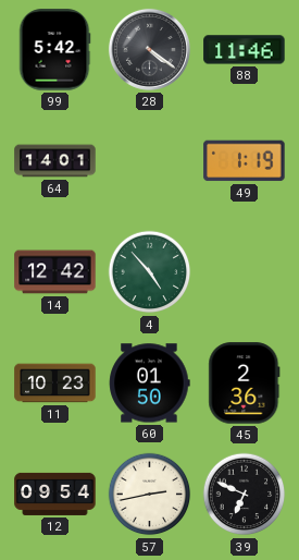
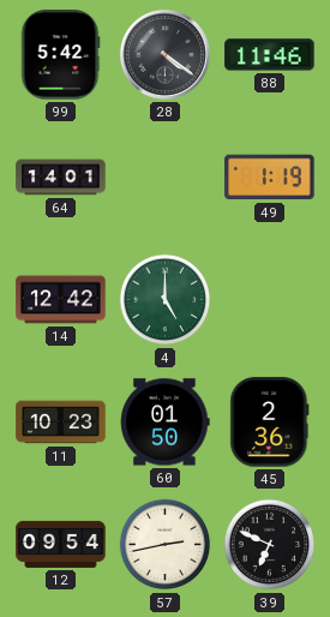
4: 4:53 -> 5:00 (166, 300)
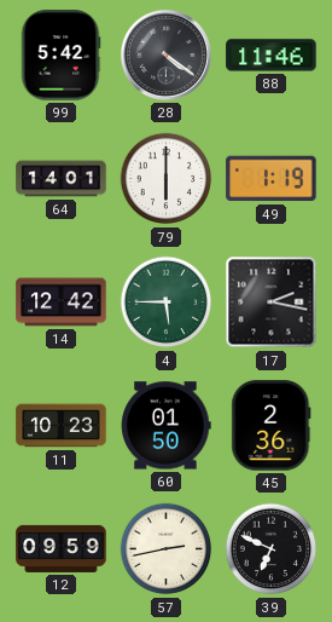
79: none -> 6:00 (167, 179)
4: 5:00 -> 5:45 (167, 303)
17: none -> 2:17 (272, 303)
12: 09:54 -> 09:59 (62, 548)
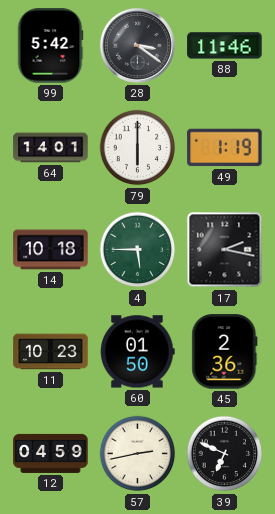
28: 4:21 -> 3:21 (137, 45)
14: 12:42 -> 10:18 (51, 250)
12: 09:59 -> 04:59 (51, 453)
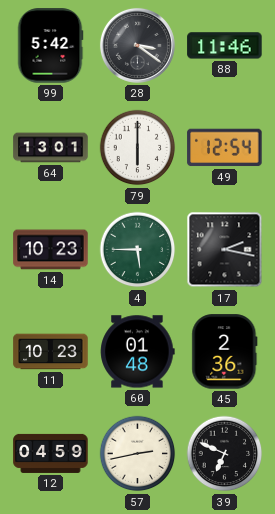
64: 14:01 -> 13:01 (51, 148)
49: 1:19 -> 12:54 (225, 148)
14: 10:18 -> 10:23 (51, 250)
60: 01:50 -> 01:48 (138, 352)
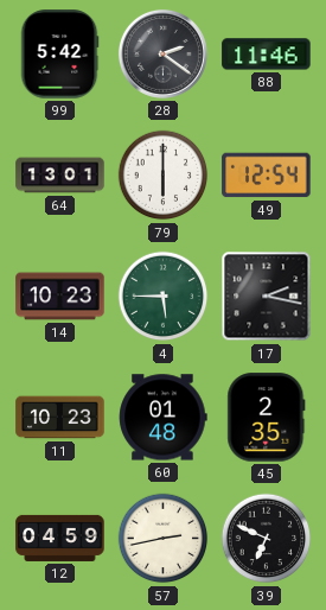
28: 3:21 -> 2:21 (162, 53)
45: 2:36 -> 2:35 (267, 418)
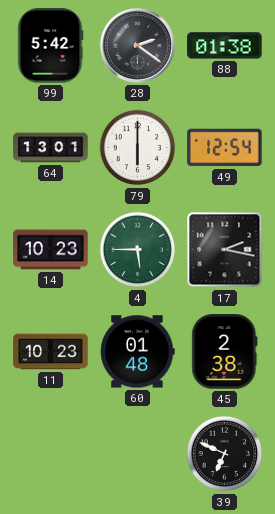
88: 11:46 -> 01:38 (225, 46)
45: 2:35 -> 2:38 (225, 352)
12: 04:59 -> none (60, 538)
57: 2:43 -> none (164, 539)
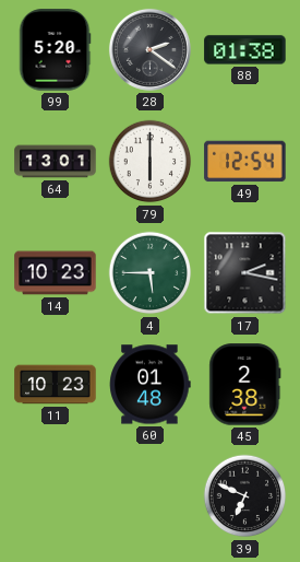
99: 5:42 -> 5:20 (55, 50)
